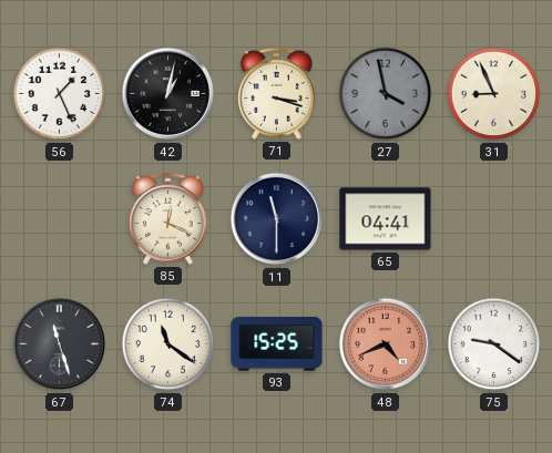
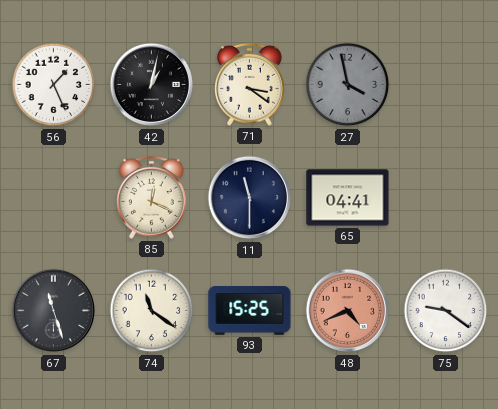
71: 3:18 -> 3:21 (249, 84)
31: 8:56 -> none (494, 94)
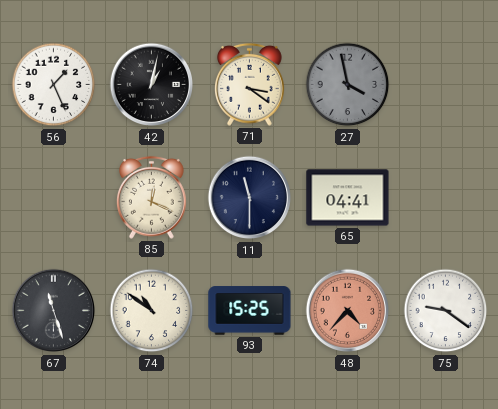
74: 11:21 -> 10:51 (152, 311)
48: 4:41 -> 4:37 (348, 311)
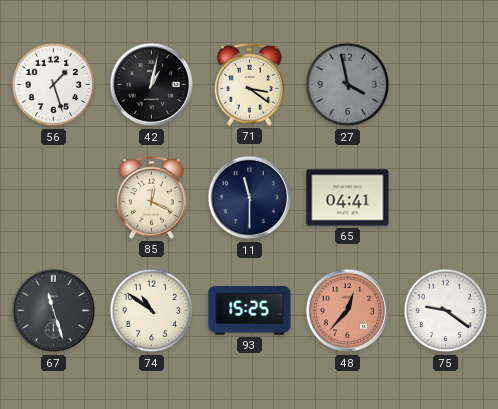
56: 1:26 -> 1:27 (54, 85)
48: 4:37 -> 12:37 (348, 311)
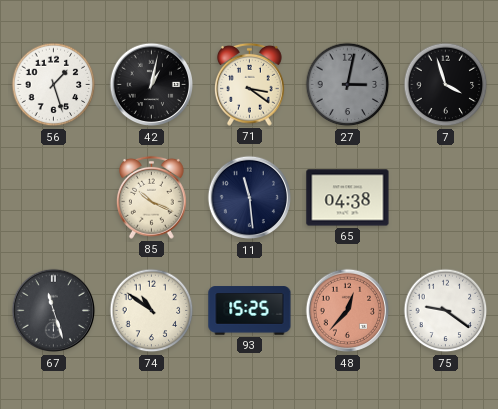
27: 3:58 -> 3:02 (348, 85)
7: none -> 3:57 (446, 85)
85: 12:19 -> 10:19 (151, 197)
11: 11:30 -> 11:29 (250, 198)
65: 04:41 -> 04:38 (348, 198)
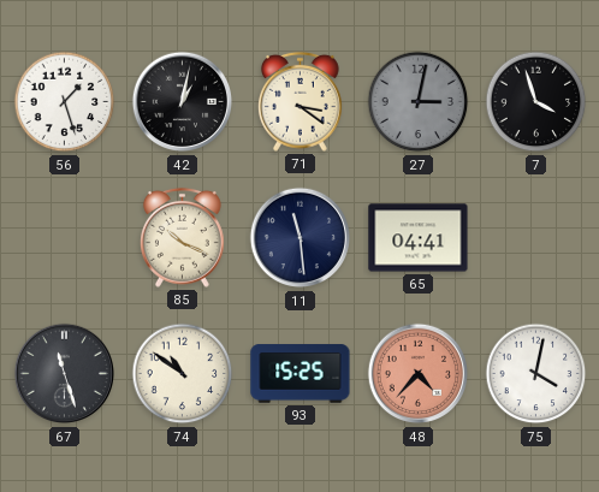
65: 04:38 -> 04:41 (419, 238)
48: 12:37 -> 4:37 (419, 374)
75: 9:21 -> 4:02 (536, 374)
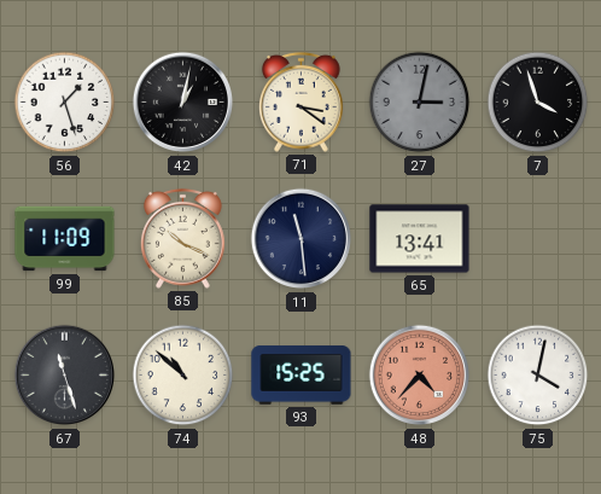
99: none -> 11:09 (65, 239)
65: 04:41 -> 13:41 (420, 239)
74: 10:51 -> 10:52 (183, 376)
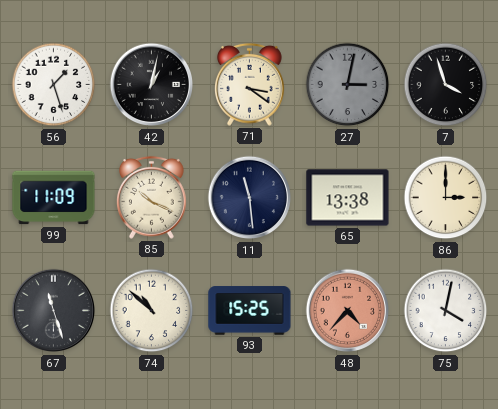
65: 13:41 -> 13:38 (348, 198)
86: none -> 3:00 (446, 198)
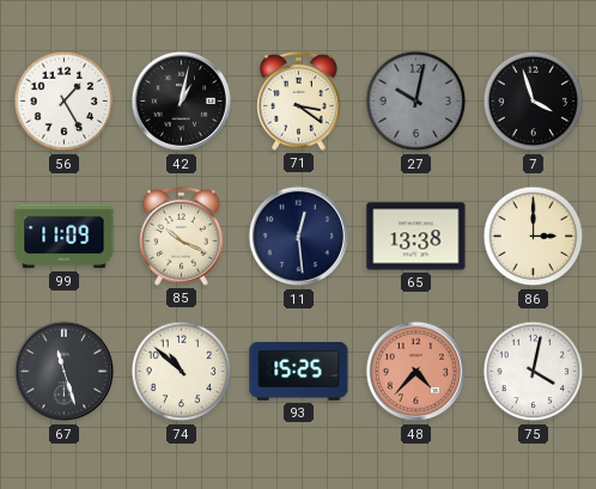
56: 1:27 -> 1:25 (65, 102)
27: 3:02 -> 10:02 (416, 102)
11: 11:29 -> 12:29 (299, 237)
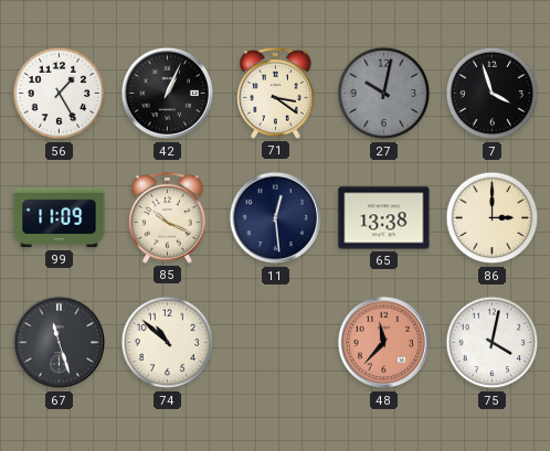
42: 1:02 -> 1:04 (168, 94)
93: 15:25 -> none (299, 372)
48: 4:37 -> 11:37 (384, 343)
